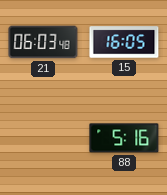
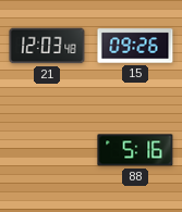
21: 06:03 -> 12:03 (47, 46)
15: 16:05 -> 09:26 (135, 46)
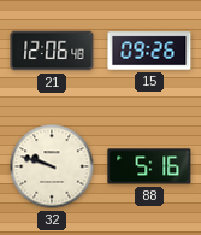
21: 12:03 -> 12:06 (52, 51)
32: none -> 9:48 (52, 166)
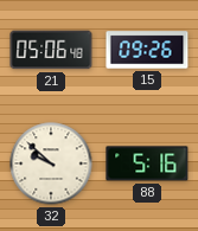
21: 12:06 -> 05:06 (51, 50)
32: 9:48 -> 9:52 (51, 163)
